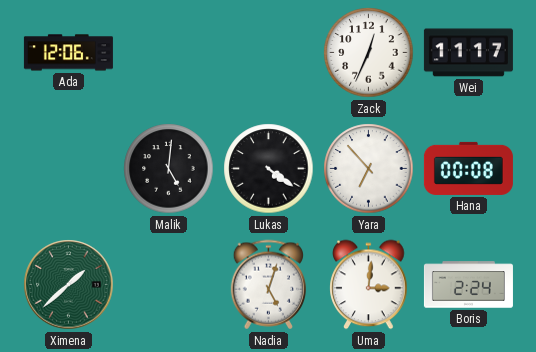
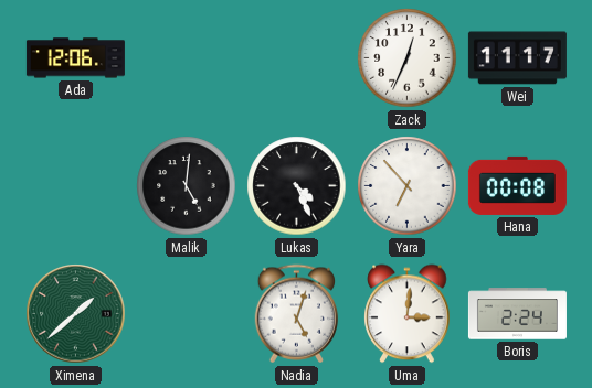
Lukas: 4:21 -> 4:26 (297, 186)
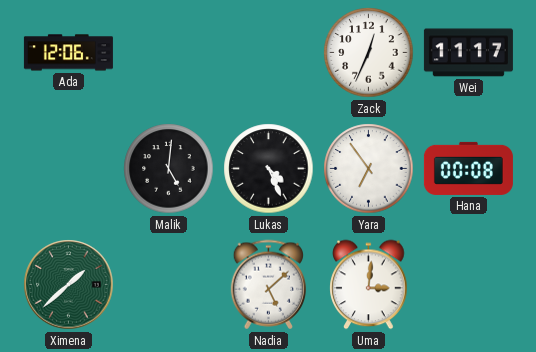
Yara: 6:53 -> 6:54 (369, 169)
Nadia: 5:03 -> 5:08 (268, 285)
Boris: 2:24 -> none (517, 314)
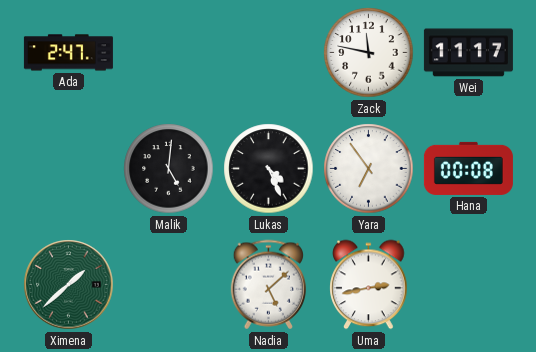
Ada: 12:06 -> 2:47 (68, 53)
Zack: 12:34 -> 11:47 (369, 53)
Uma: 3:01 -> 2:43 (369, 285)
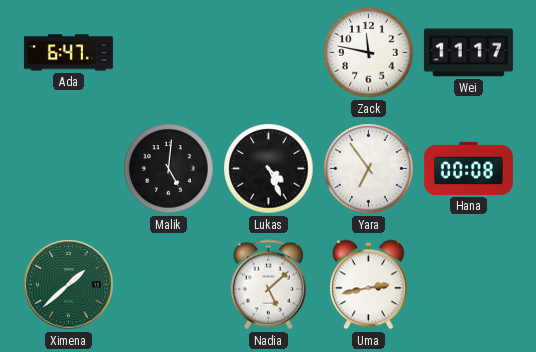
Ada: 2:47 -> 6:47 (68, 53)
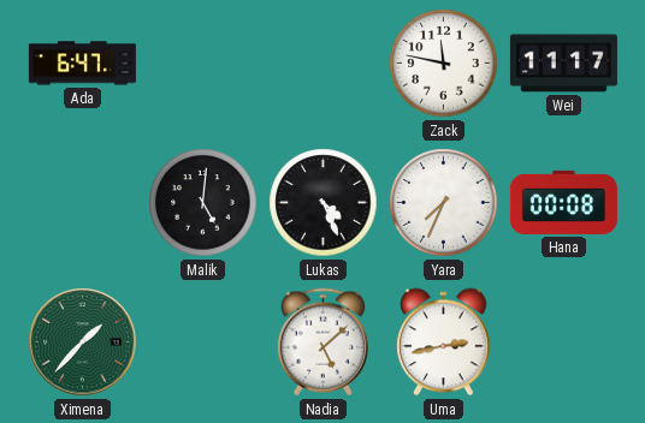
Yara: 6:54 -> 7:34 (444, 203)
Ximena: 1:38 -> 1:37 (83, 342)
